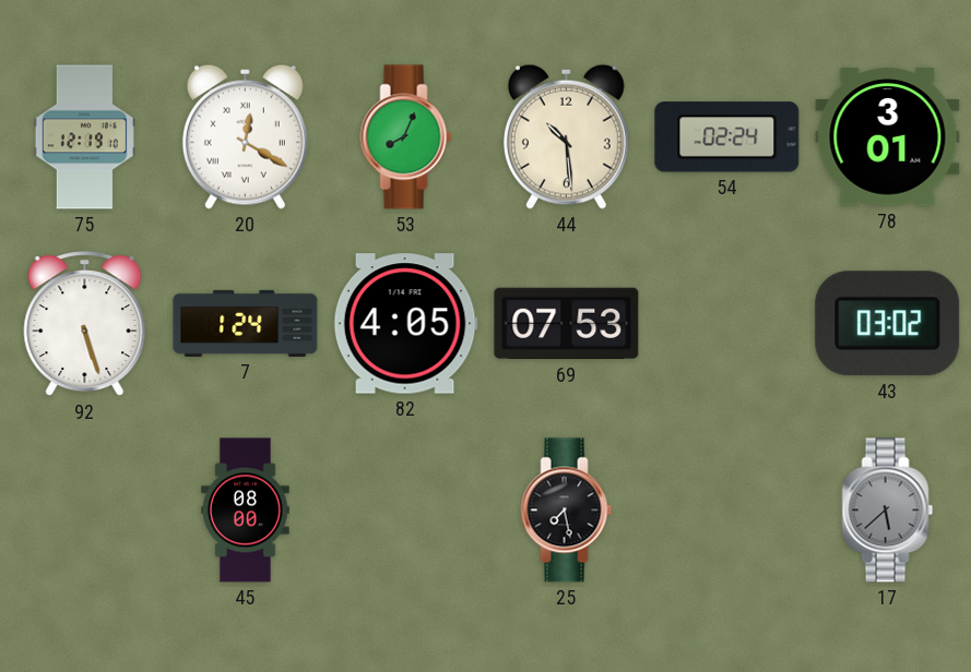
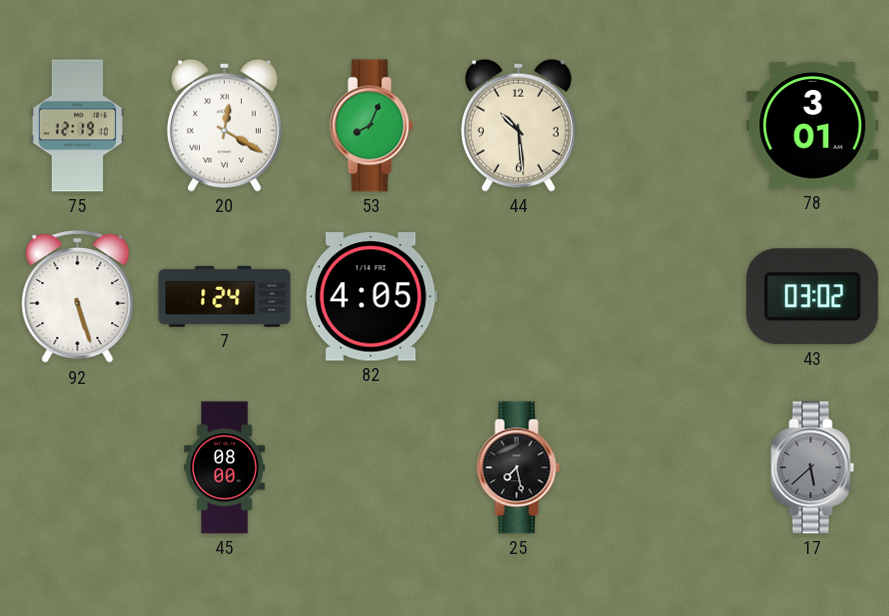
54: 02:24 -> none (727, 137)
69: 07:53 -> none (567, 324)
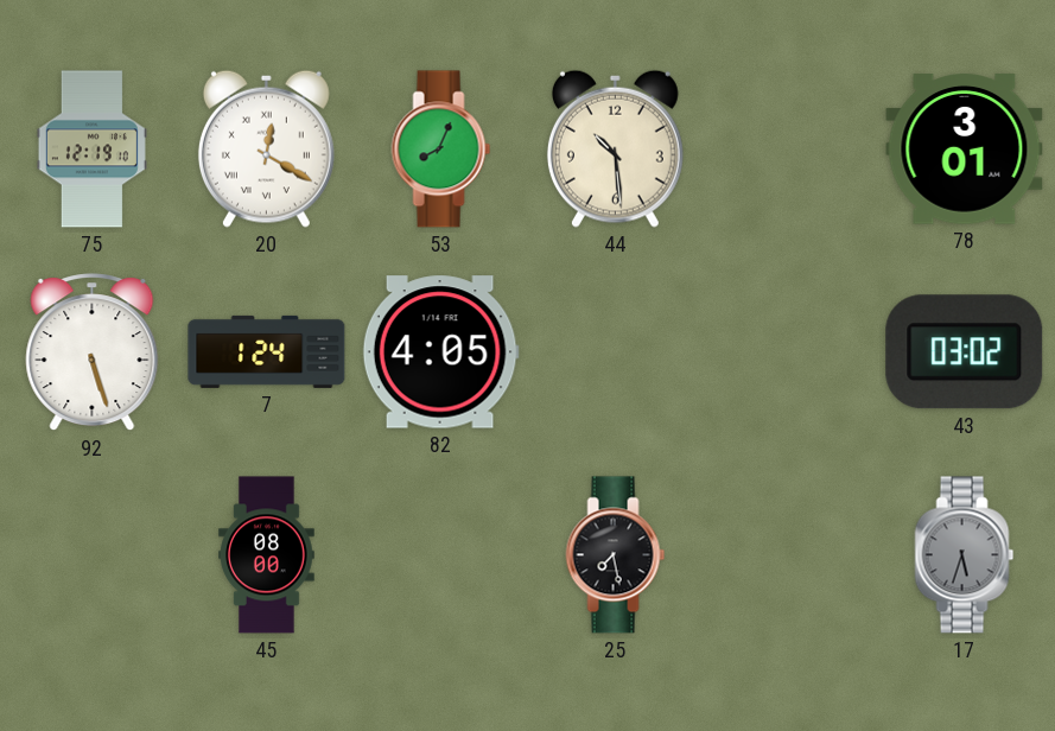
17: 5:38 -> 5:33 (965, 555)
